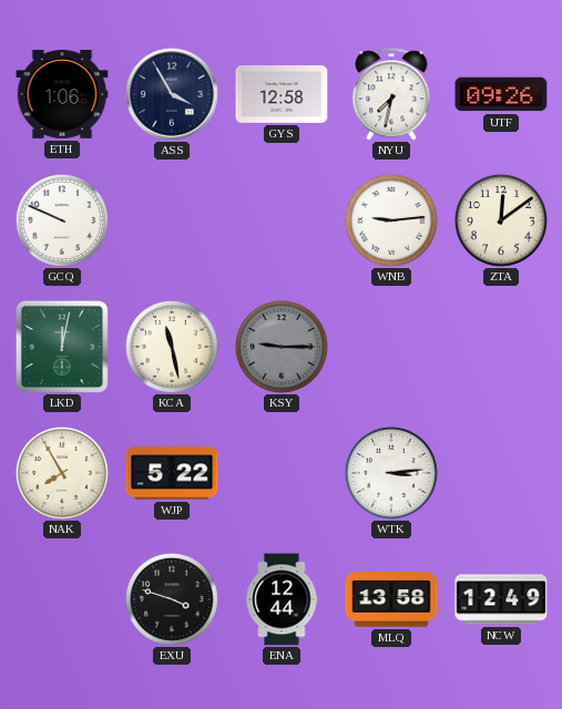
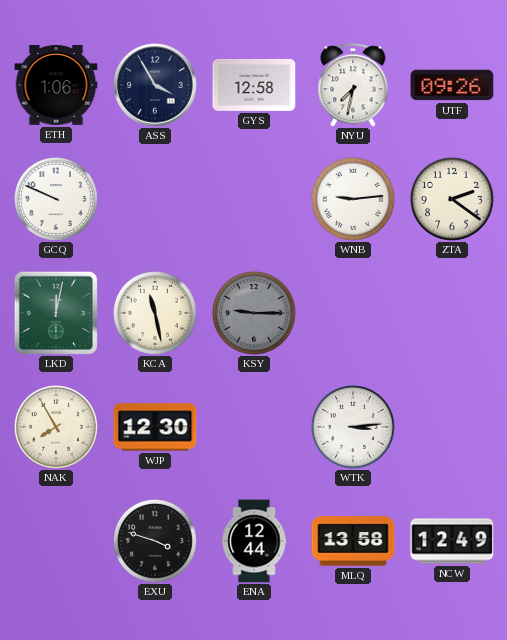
ZTA: 12:09 -> 2:21 (452, 199)
WJP: 5:22 -> 12:30 (155, 427)
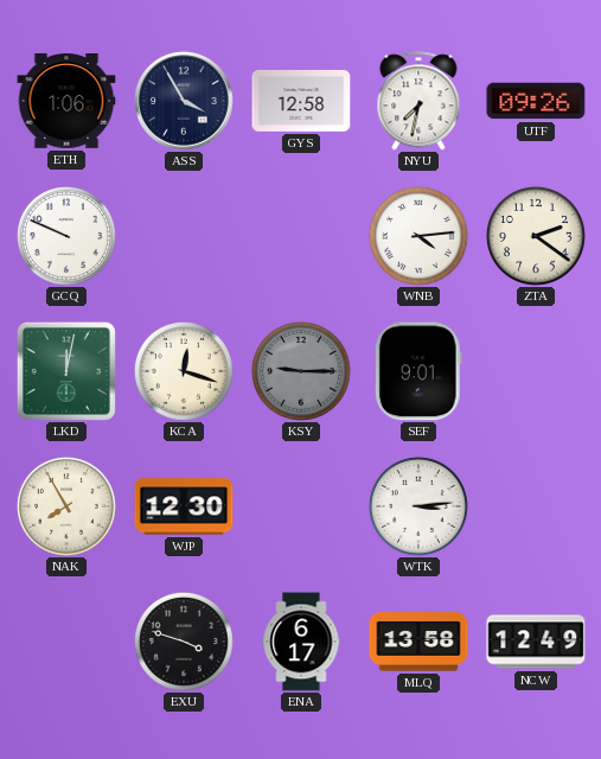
WNB: 9:14 -> 4:14 (418, 236)
KCA: 11:28 -> 12:18 (184, 371)
SEF: none -> 9:01 (418, 371)
ENA: 12:44 -> 6:17 (301, 642)
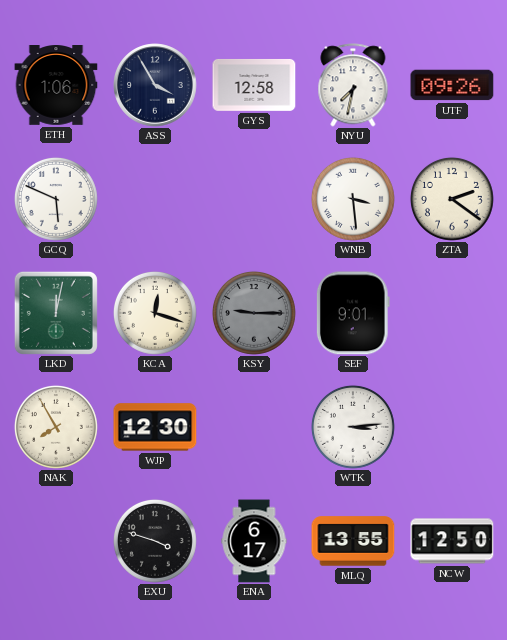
GCQ: 9:49 -> 5:49 (56, 199)
WNB: 4:14 -> 3:29 (353, 199)
MLQ: 13:58 -> 13:55 (353, 541)
NCW: 12:49 -> 12:50 (452, 541)
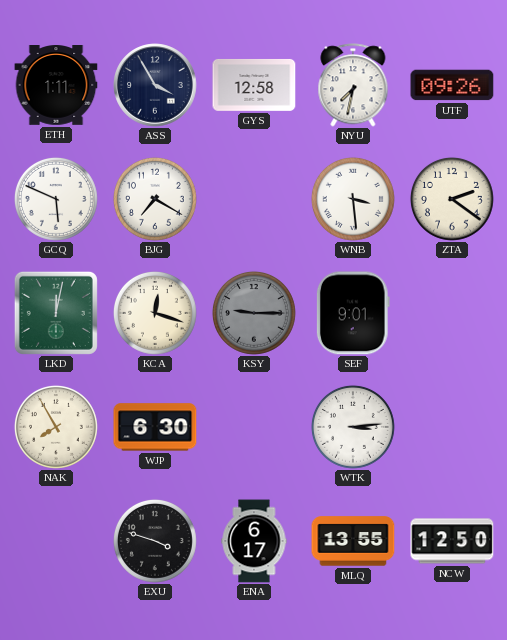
ETH: 1:06 -> 1:11 (56, 86)
BJG: none -> 7:20 (155, 199)
WJP: 12:30 -> 6:30 (155, 427)
